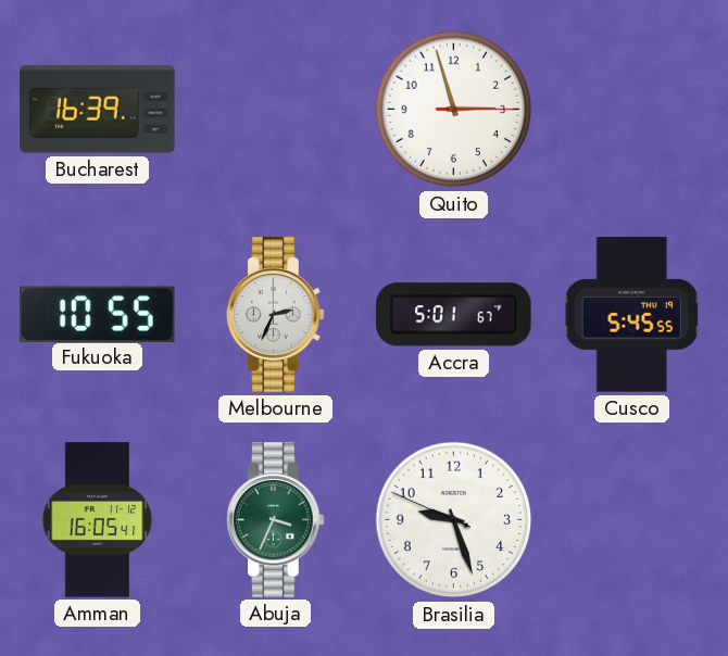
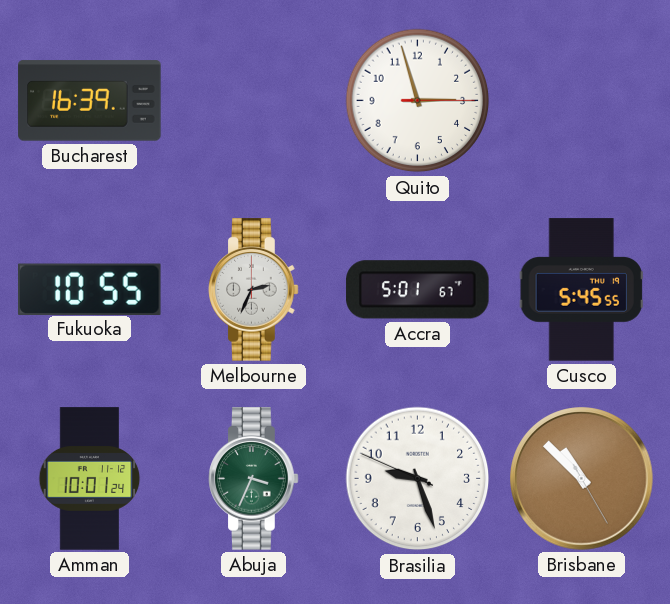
Amman: 16:05 -> 10:01 (90, 479)
Brisbane: none -> 10:52 (582, 479)
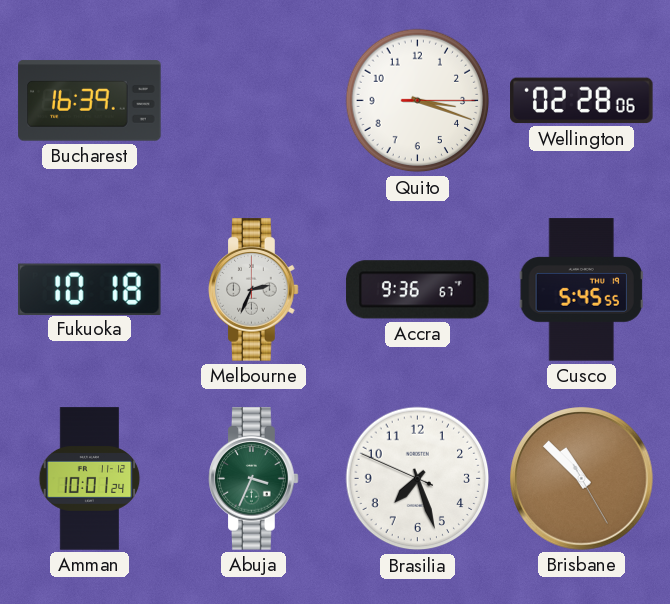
Quito: 2:57 -> 3:18 (418, 101)
Wellington: none -> 02:28 (582, 101)
Fukuoka: 10:55 -> 10:18 (90, 289)
Accra: 5:01 -> 9:36 (418, 290)
Brasilia: 9:26 -> 7:26 (418, 479)
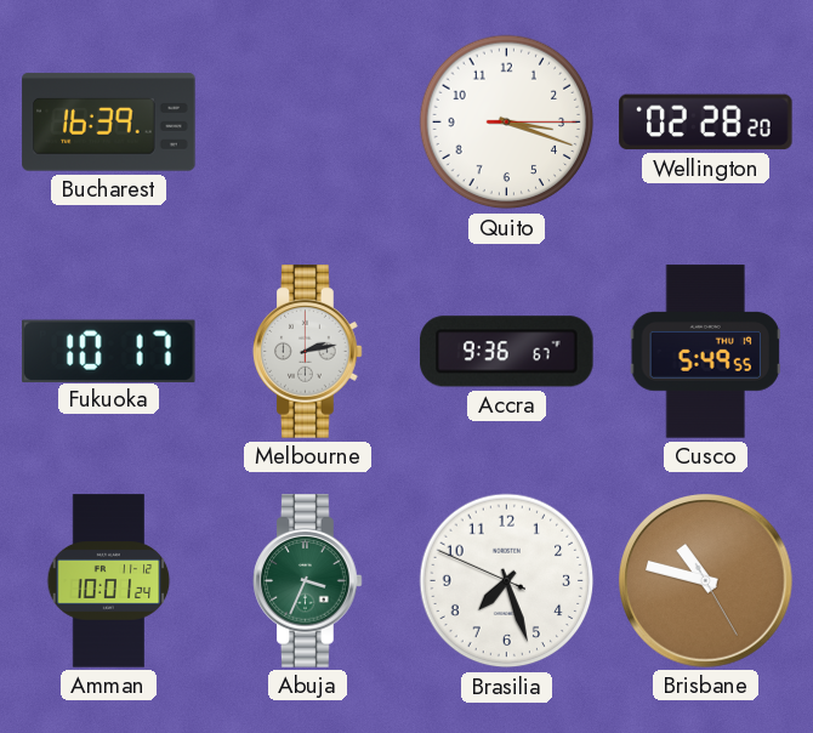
Wellington: 02:28:06 -> 02:28:20 (706, 123)
Fukuoka: 10:18 -> 10:17 (109, 351)
Melbourne: 2:34 -> 2:13 (308, 352)
Cusco: 5:45 -> 5:49 (705, 352)
Brisbane: 10:52 -> 10:47 (706, 581)
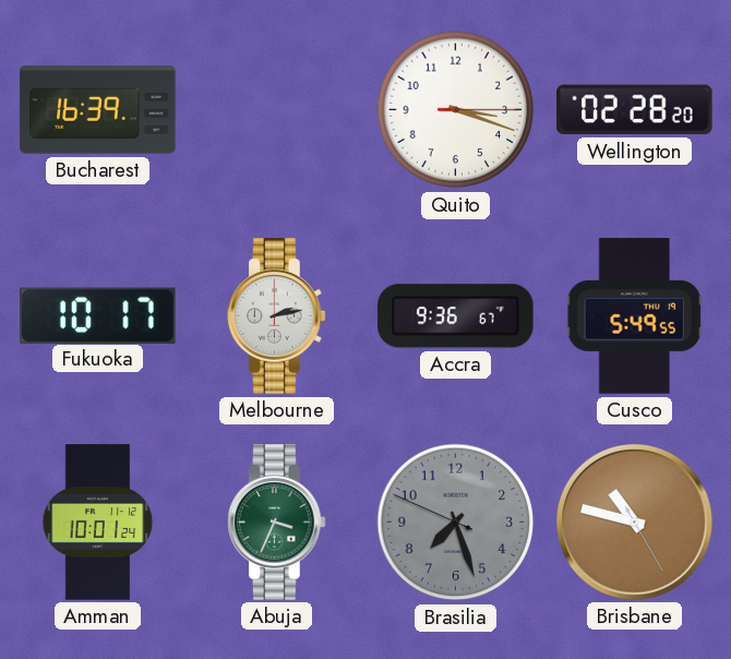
Brasilia dial: white -> grey (456, 523)
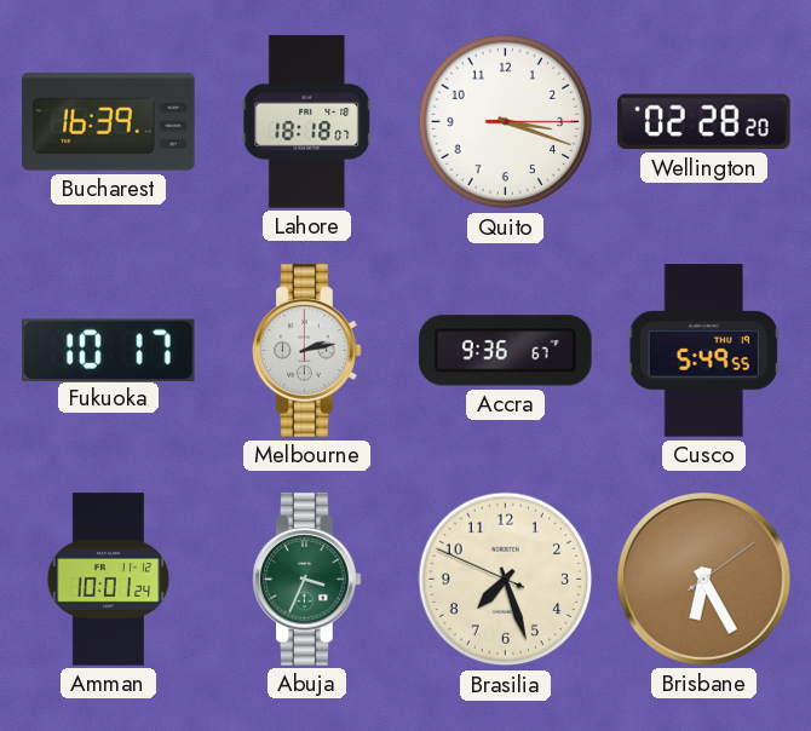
Lahore: none -> 18:18 (307, 122)
Brasilia dial: grey -> cream (506, 580)
Brisbane: 10:47 -> 6:25 (704, 580)
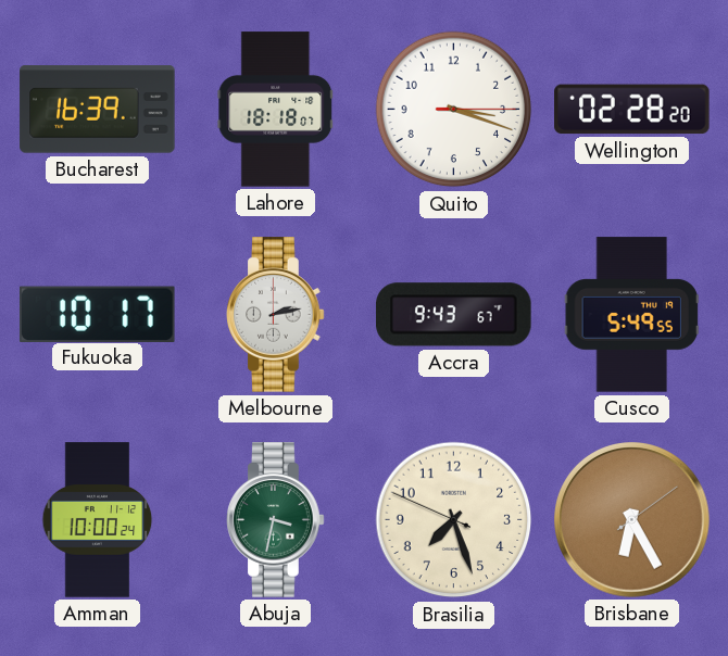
Accra: 9:36 -> 9:43 (454, 315)
Amman: 10:01 -> 10:00 (98, 520)
Abuja: 3:34 -> 3:32 (276, 520)
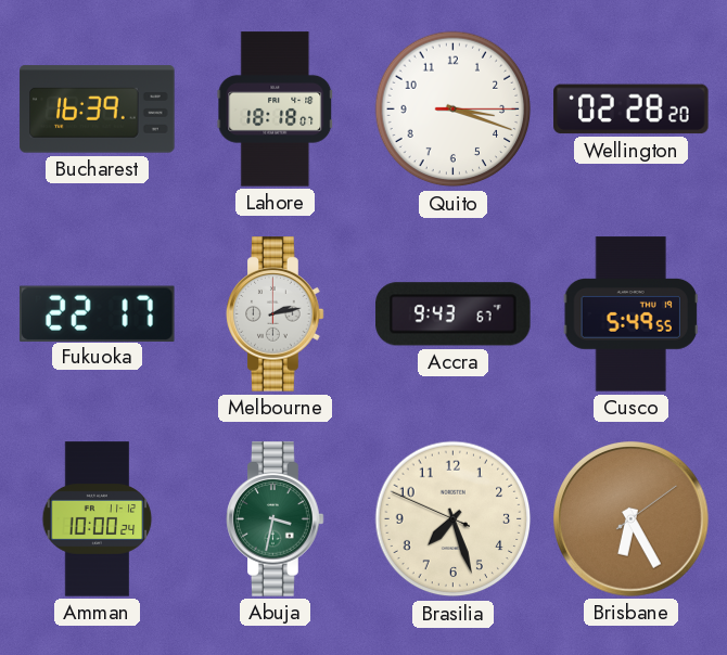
Fukuoka: 10:17 -> 22:17 (98, 313)
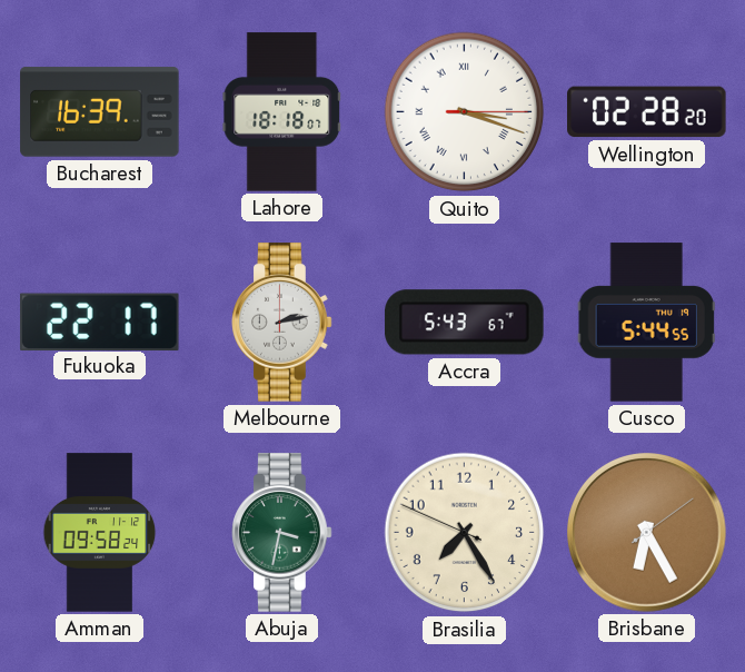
Quito numerals: Arabic -> Roman (465, 112)
Accra: 9:43 -> 5:43 (465, 323)
Cusco: 5:49 -> 5:44 (646, 323)
Amman: 10:00 -> 09:58 (100, 533)
Brasilia: 7:26 -> 7:24 (465, 533)
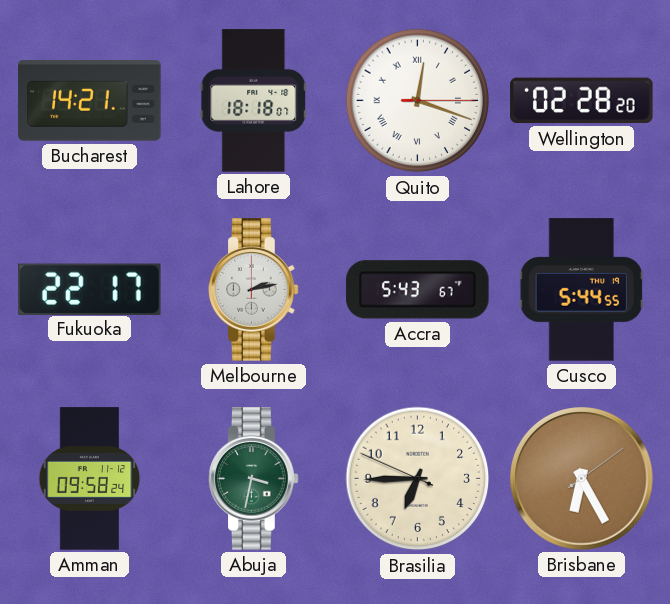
Bucharest: 16:39 -> 14:21 (90, 101)
Quito: 3:18 -> 12:18 (418, 101)
Brasilia: 7:24 -> 6:44 (418, 479)
